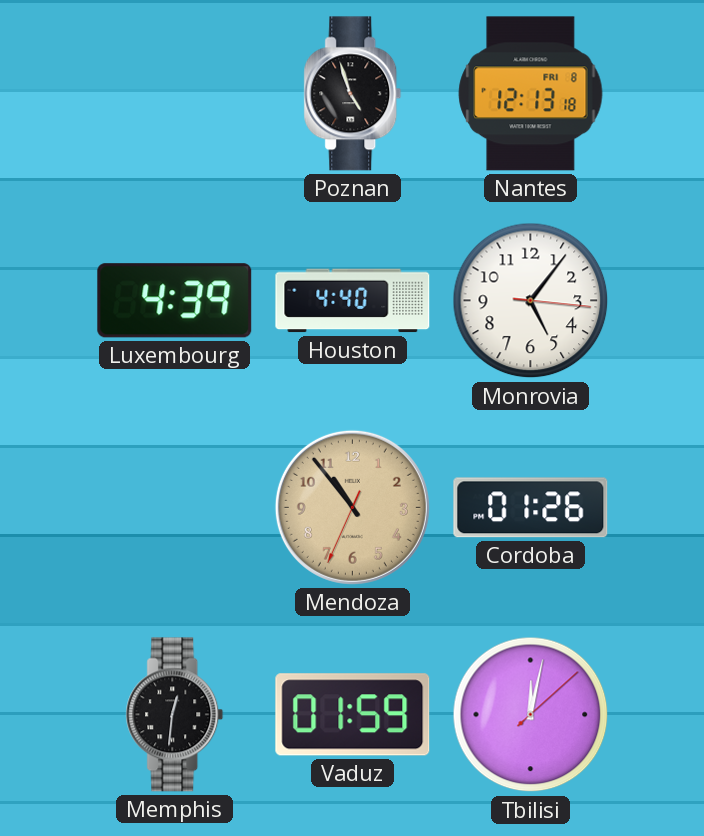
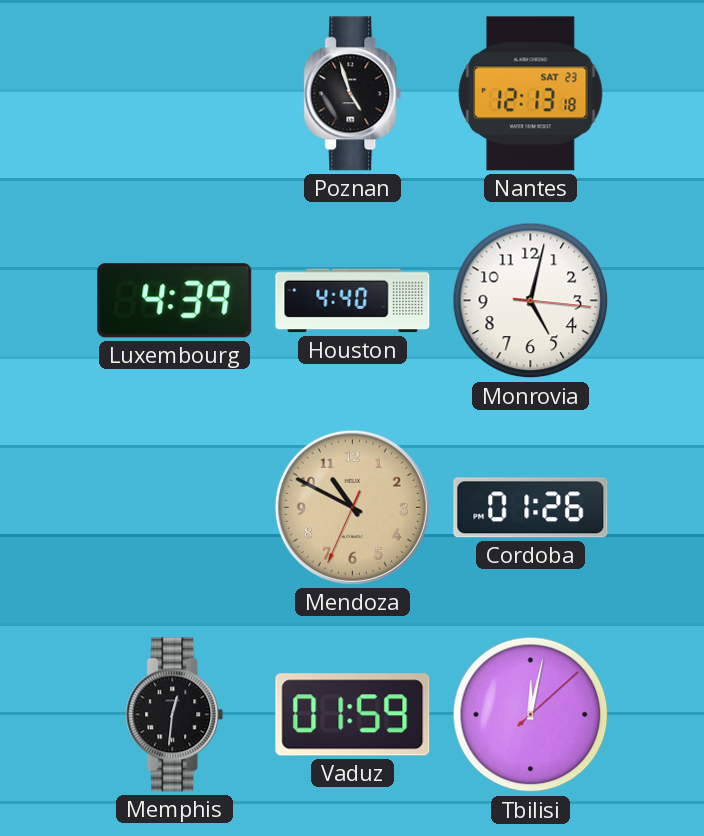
Nantes date: FRI 8 -> SAT 23 (531, 94)
Monrovia: 5:06 -> 5:02 (531, 301)
Mendoza: 10:53 -> 10:49 (352, 507)
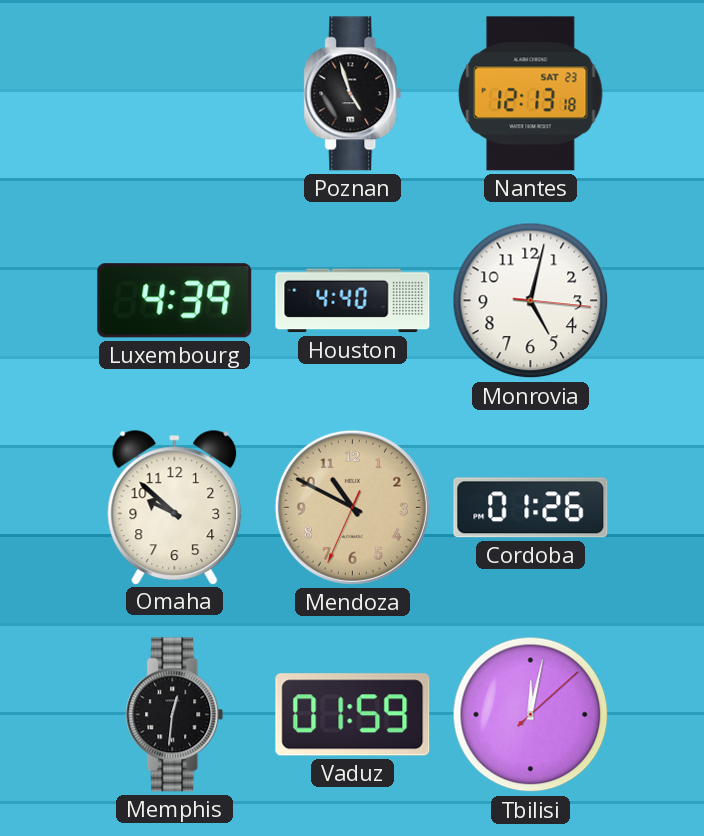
Omaha: none -> 9:52 (175, 507)
